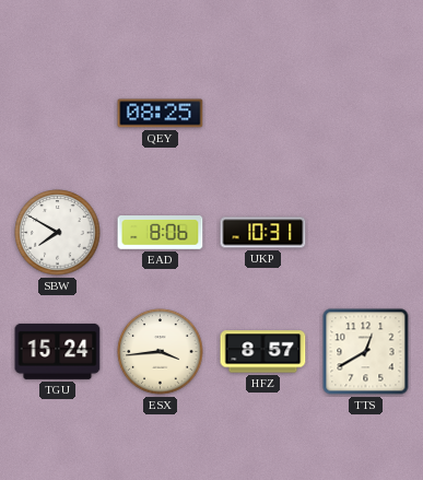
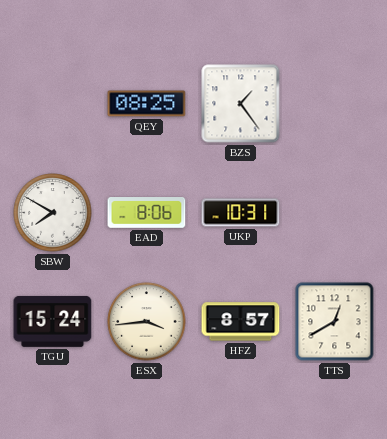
BZS: none -> 1:24 (241, 104)
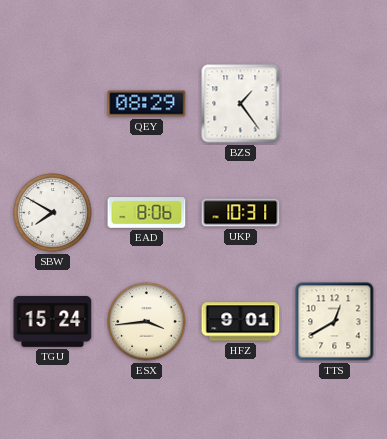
QEY: 08:25 -> 08:29 (147, 104)
HFZ: 8:57 -> 9:01 (241, 322)
